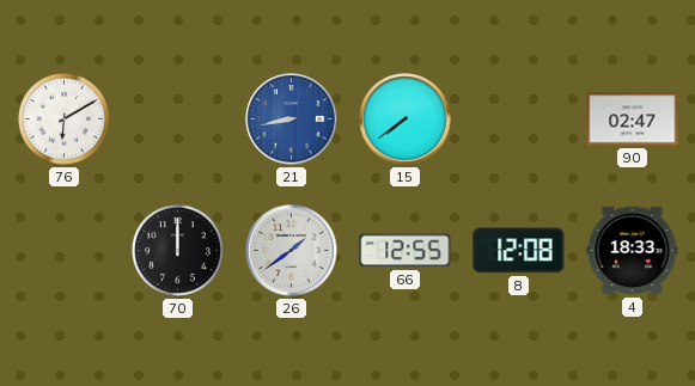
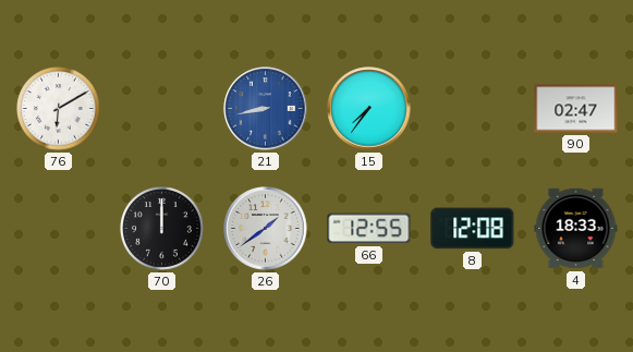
15: 7:39 -> 7:36 (369, 109)
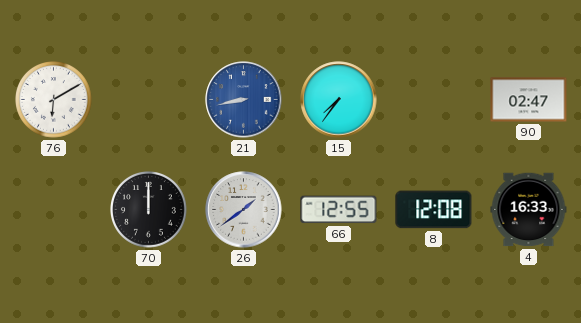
4: 18:33 -> 16:33 (529, 210)
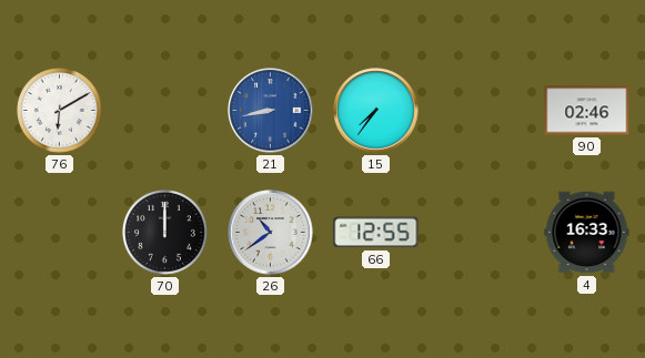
90: 02:47 -> 02:46 (587, 111)
26: 1:39 -> 10:39 (271, 233)
8: 12:08 -> none (434, 210)
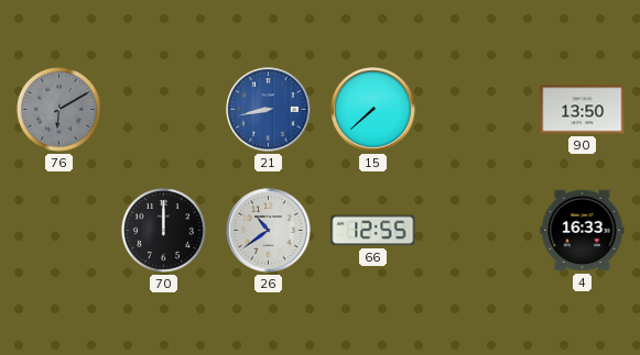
76 dial: white -> grey (59, 110)
15: 7:36 -> 7:38 (373, 110)
90: 02:46 -> 13:50 (583, 110)
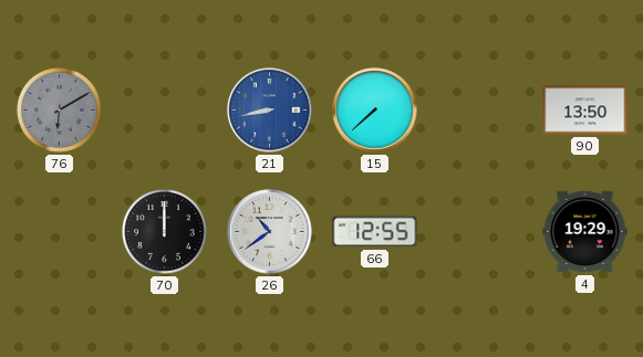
4: 16:33 -> 19:29 (585, 232)
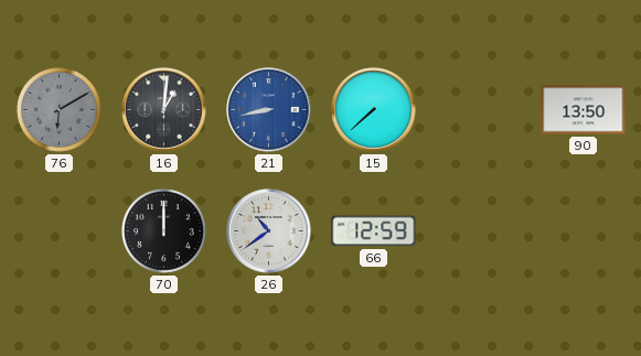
16: none -> 1:01 (164, 110)
66: 12:55 -> 12:59 (374, 231)
4: 19:29 -> none (585, 232)
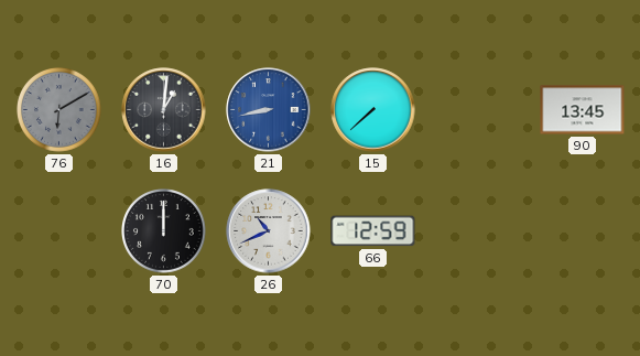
90: 13:50 -> 13:45 (583, 110)
26: 10:39 -> 10:41 (269, 231)
